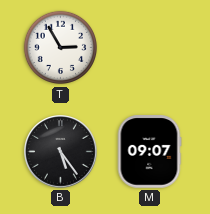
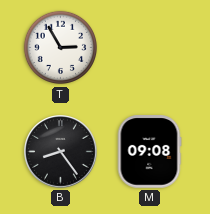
B: 5:24 -> 8:24 (61, 152)
M: 09:07 -> 09:08 (149, 152)
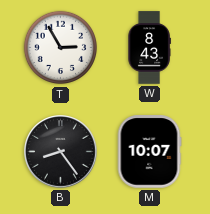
W: none -> 8:43 (149, 48)
M: 09:08 -> 10:07 (149, 152)
